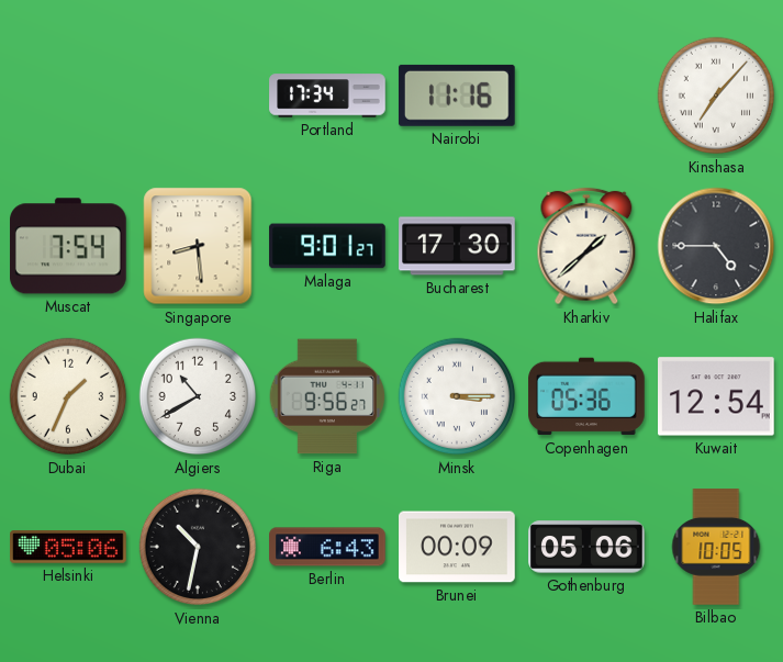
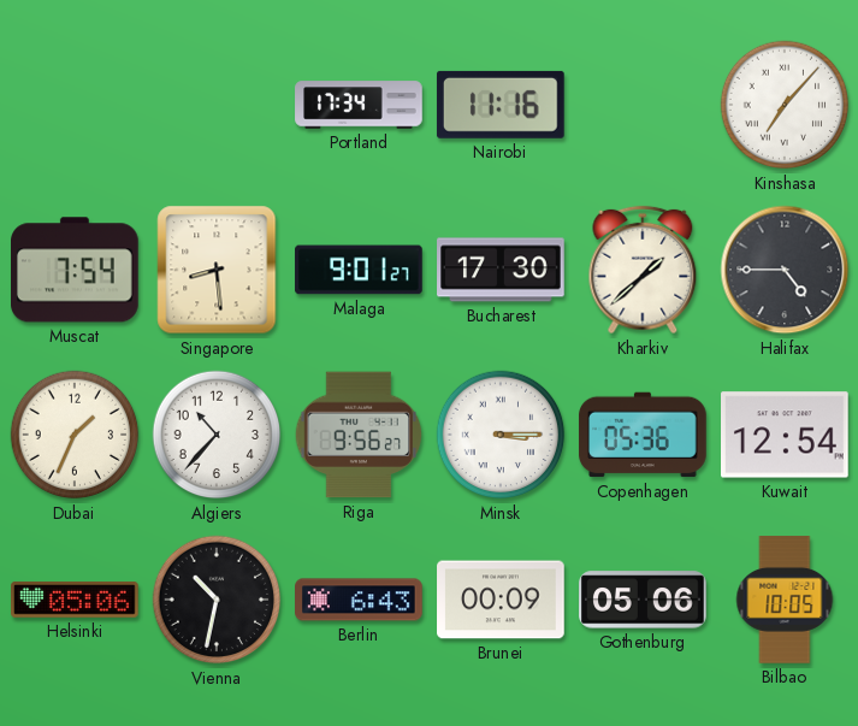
Algiers: 10:40 -> 10:37 (217, 435)
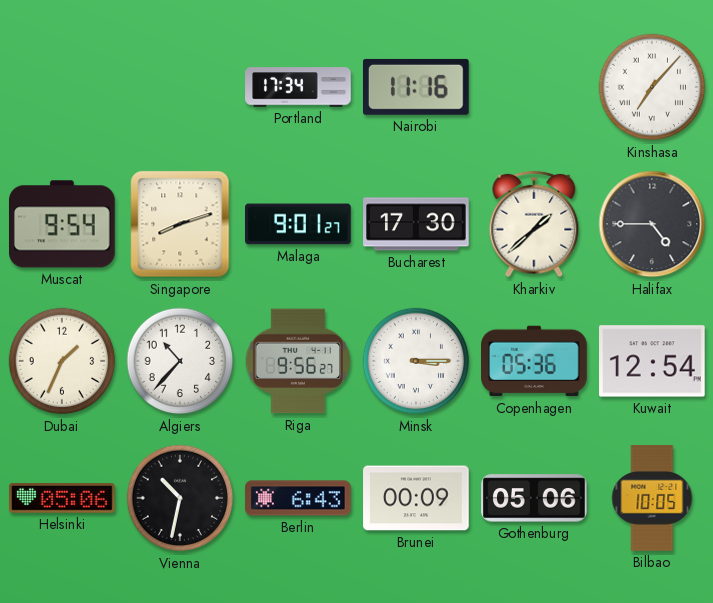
Muscat: 7:54 -> 9:54 (63, 224)
Singapore: 8:29 -> 8:12 (180, 224)
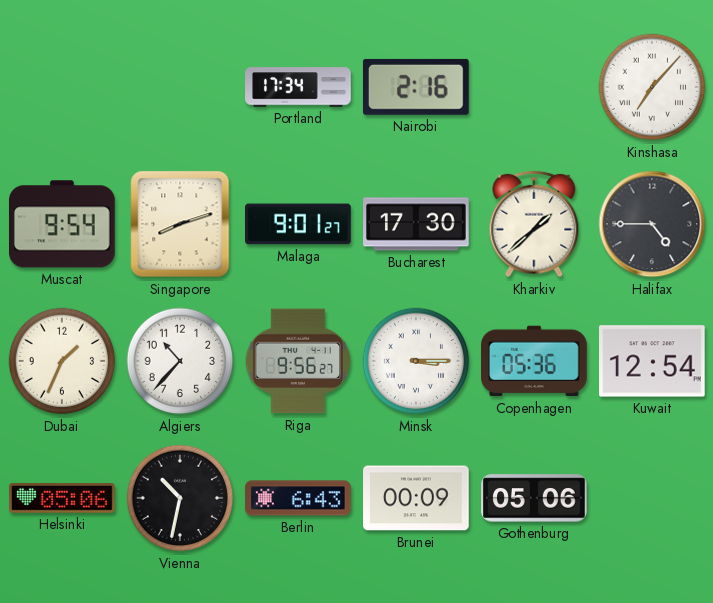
Nairobi: 11:16 -> 2:16 (416, 87)
Bilbao: 10:05 -> none (652, 498)
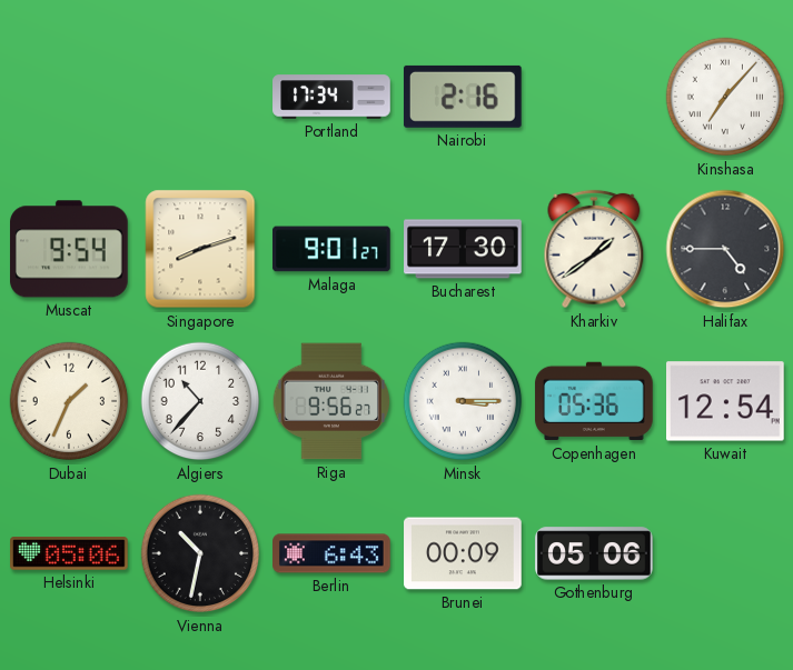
Kharkiv: 1:38 -> 1:39 (594, 249)
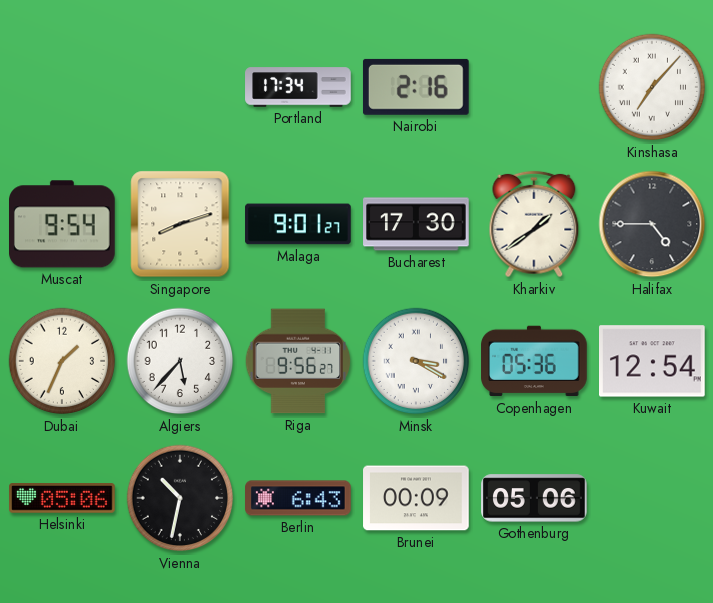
Algiers: 10:37 -> 5:37 (180, 361)
Minsk: 3:15 -> 3:20 (416, 361)
